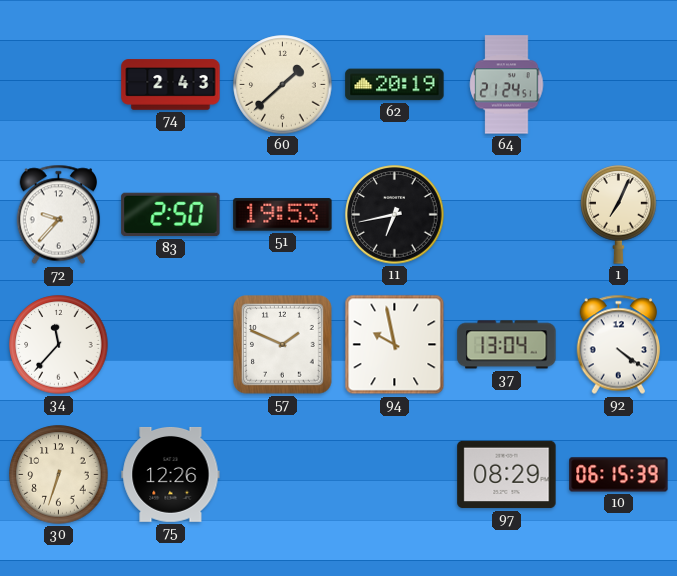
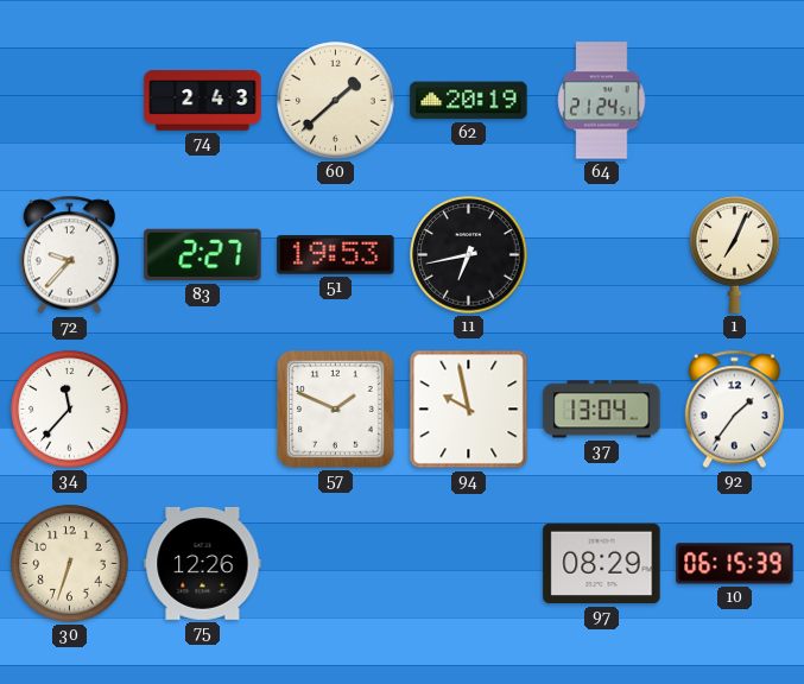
83: 2:50 -> 2:27 (203, 255)
92: 4:21 -> 1:36 (735, 410)
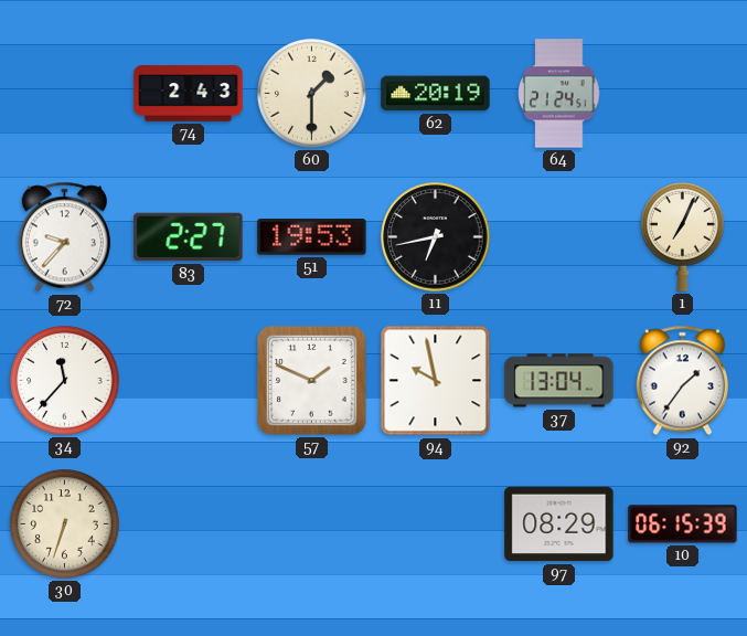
60: 1:38 -> 1:30 (312, 94)
75: 12:26 -> none (203, 563)
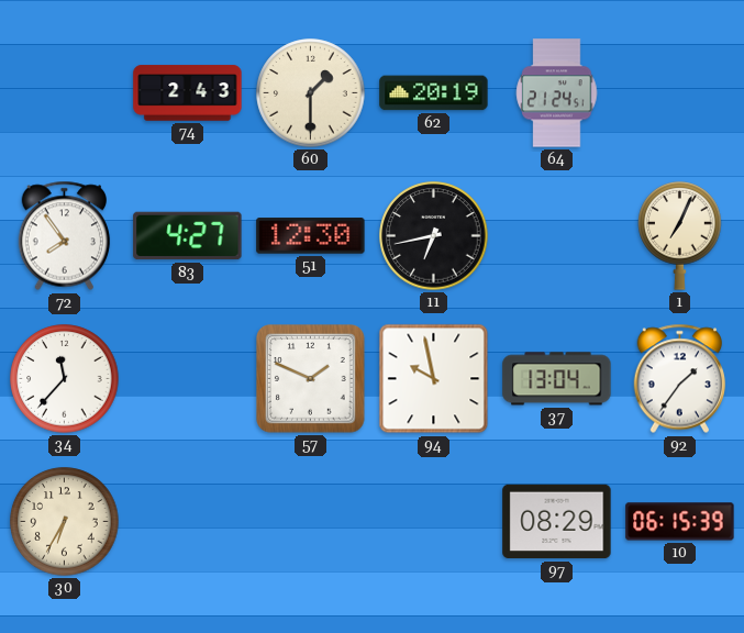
72: 9:37 -> 7:54 (65, 236)
83: 2:27 -> 4:27 (188, 236)
51: 19:53 -> 12:30 (311, 236)
30: 6:33 -> 6:35 (65, 522)
